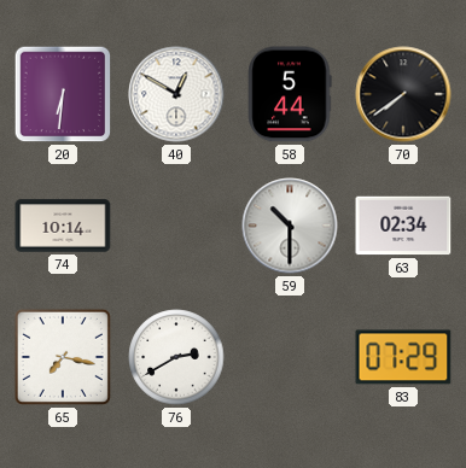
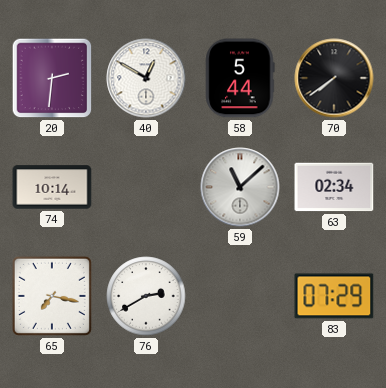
20: 6:31 -> 2:31 (52, 78)
59: 10:30 -> 11:08 (240, 187)
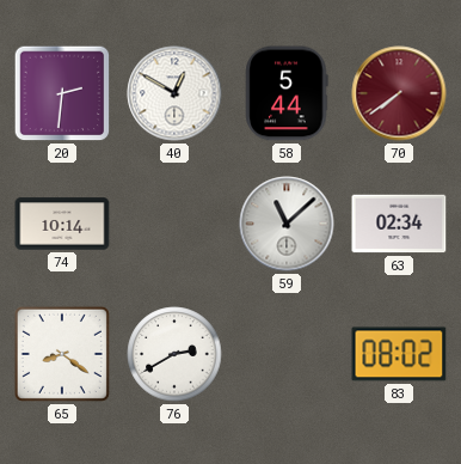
70 dial: black -> burgundy (399, 93)
65: 7:17 -> 8:21 (62, 354)
83: 07:29 -> 08:02 (399, 354)
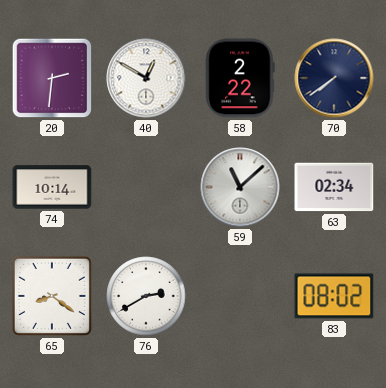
58: 5:44 -> 2:22 (240, 78)
70 dial: burgundy -> navy (334, 78)
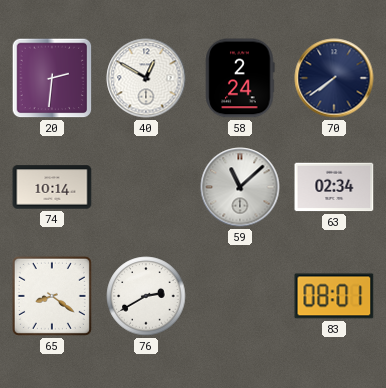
58: 2:22 -> 2:24 (240, 78)
83: 08:02 -> 08:01 (334, 296)
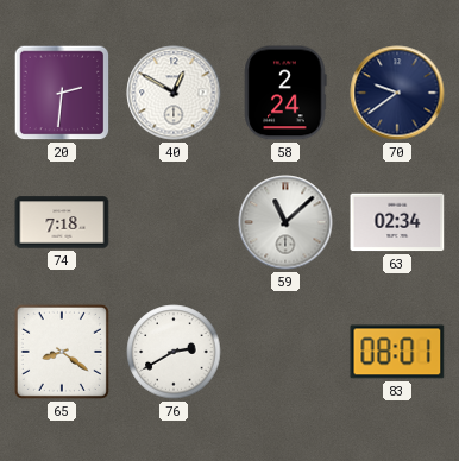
70: 7:39 -> 9:39 (397, 93)
74: 10:14 -> 7:18 (62, 222)
